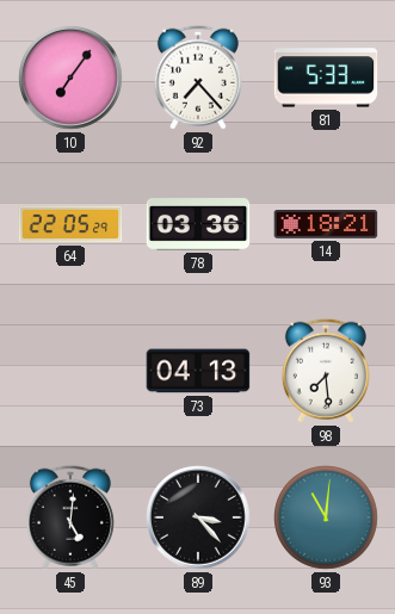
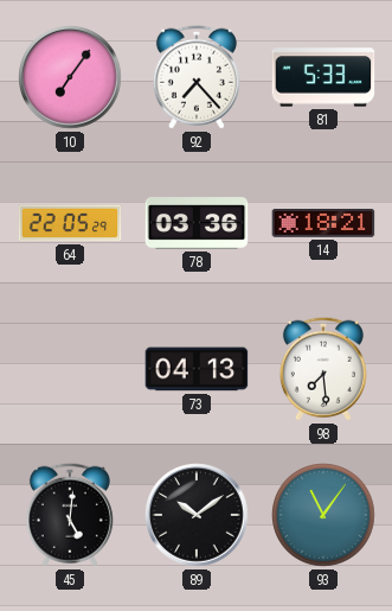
89: 3:23 -> 10:09 (197, 515)
93: 11:01 -> 11:06 (324, 516)
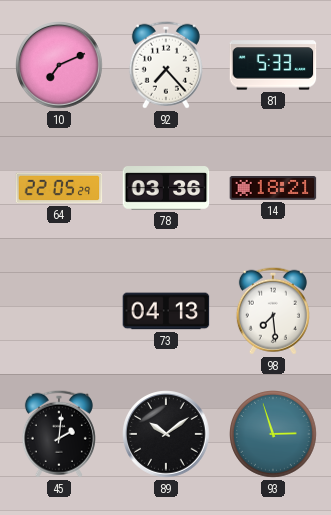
10: 7:06 -> 7:11 (59, 65)
45: 5:01 -> 2:01 (59, 434)
93: 11:06 -> 2:57 (274, 435)
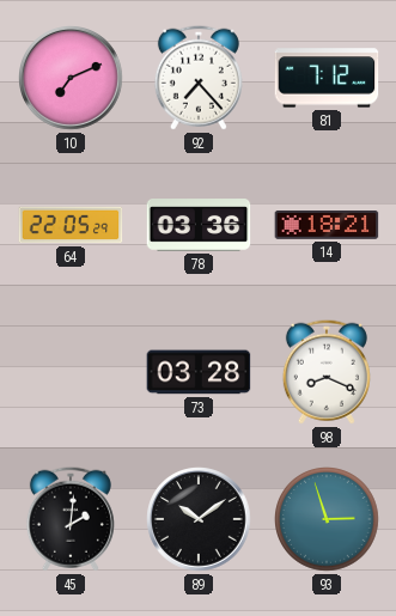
81: 5:33 -> 7:12 (327, 78)
73: 04:13 -> 03:28 (199, 372)
98: 7:29 -> 8:19 (327, 372)
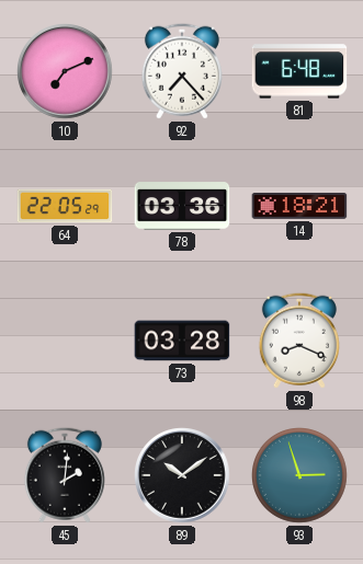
81: 7:12 -> 6:48 (299, 71)
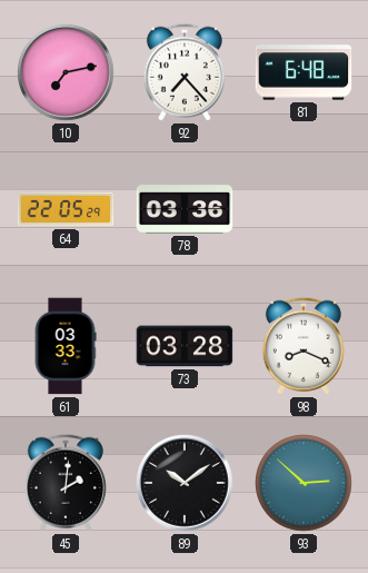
10: 7:11 -> 7:13 (66, 72)
14: 18:21 -> none (299, 207)
61: none -> 03:33 (66, 346)
93: 2:57 -> 2:52 (305, 484)
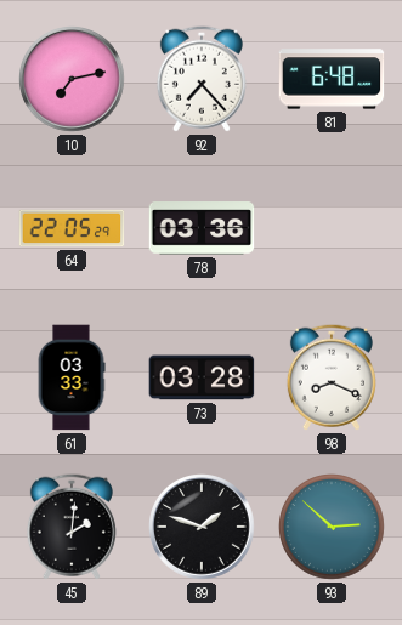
89: 10:09 -> 1:48 (202, 527)
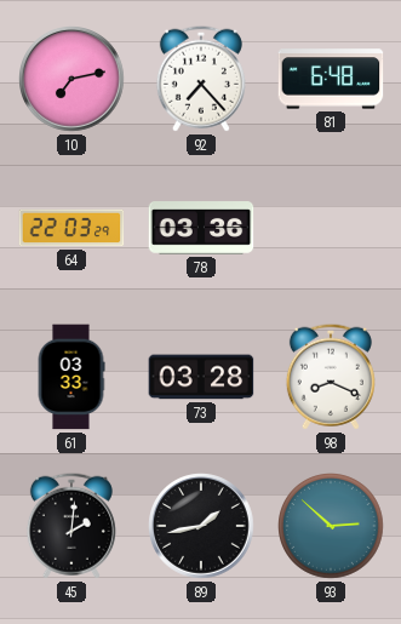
64: 22:05 -> 22:03 (71, 228)
89: 1:48 -> 1:43 (201, 526)
